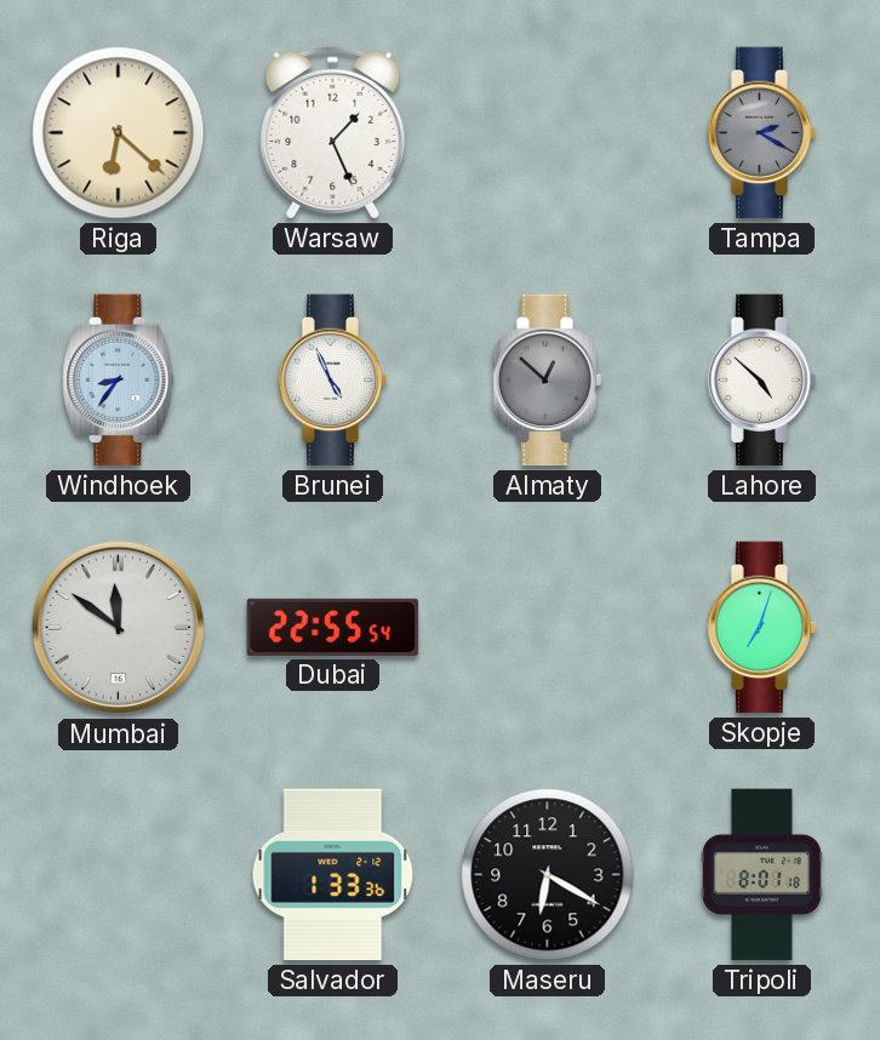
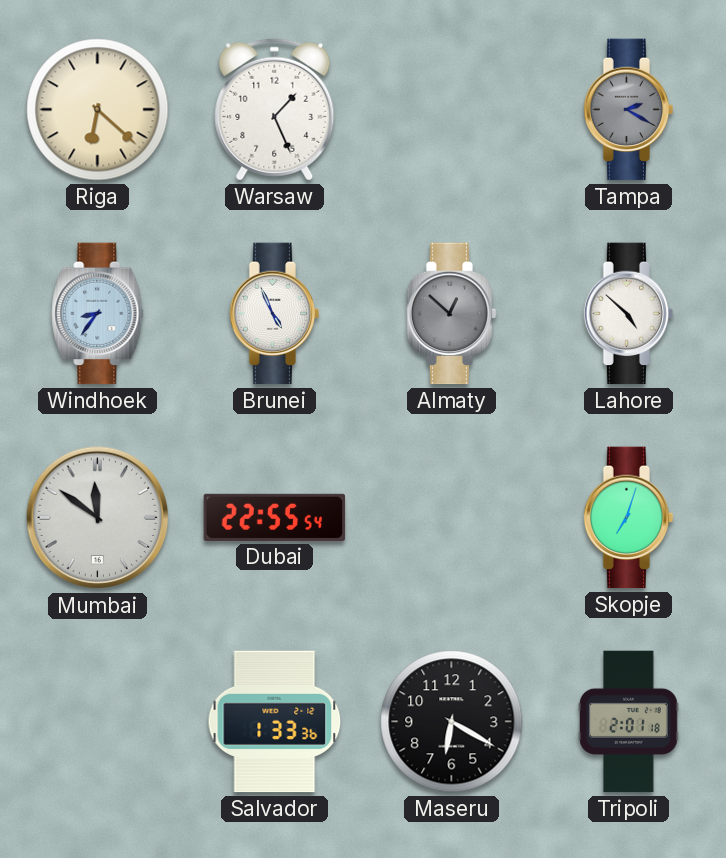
Tripoli: 8:01 -> 2:01 (629, 722)
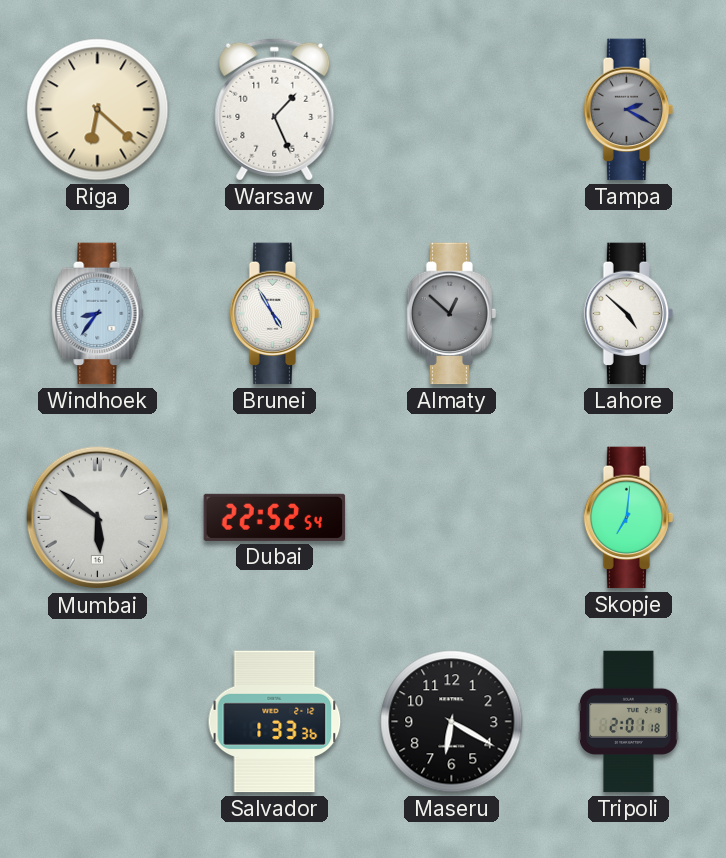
Brunei: 4:56 -> 4:55 (275, 314)
Mumbai: 11:51 -> 5:51 (98, 518)
Dubai: 22:55 -> 22:52 (275, 517)
Skopje: 7:03 -> 7:01 (629, 518)
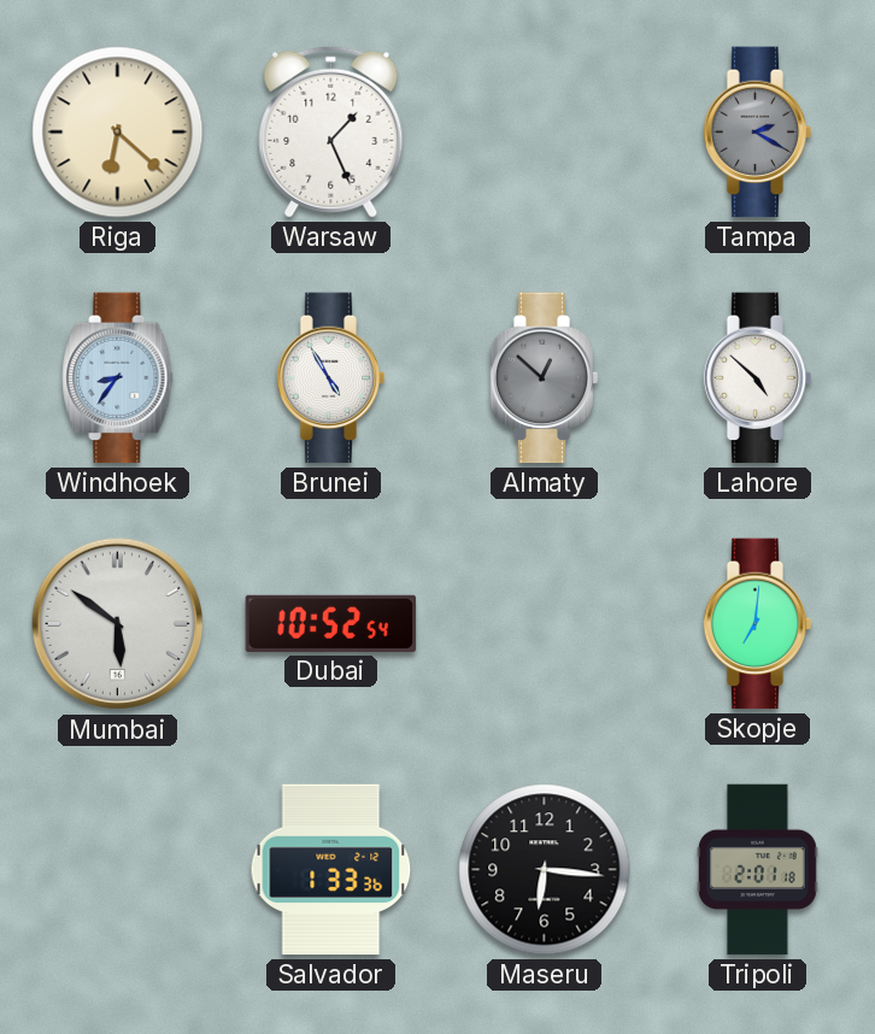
Dubai: 22:52 -> 10:52 (331, 623)
Maseru: 6:20 -> 6:16 (545, 870)
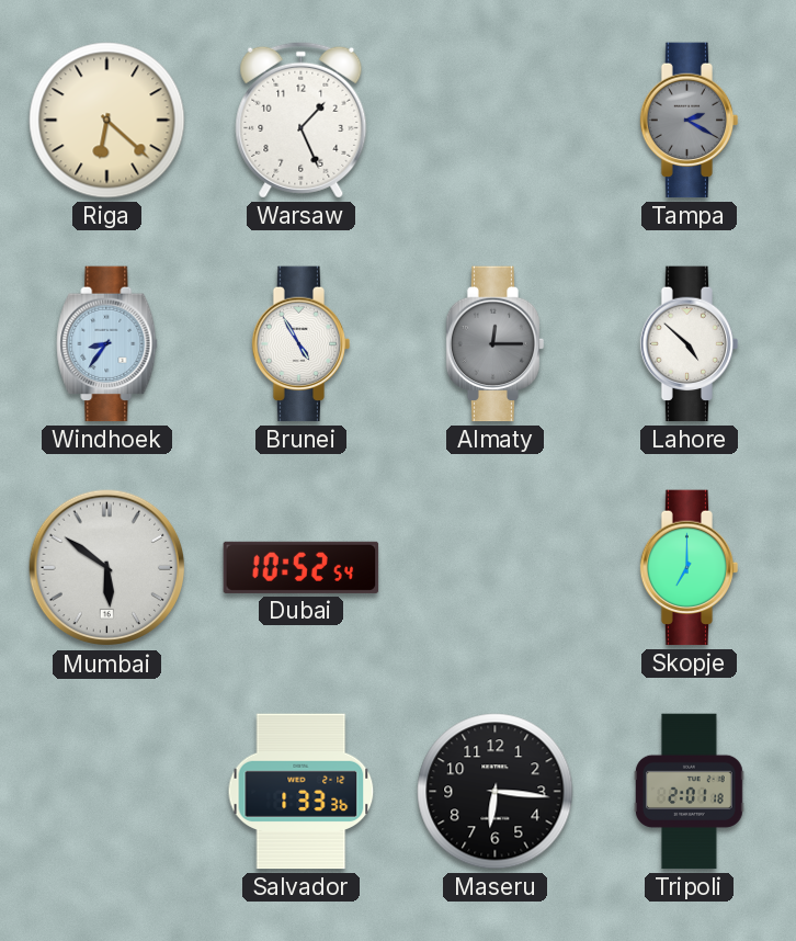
Almaty: 12:52 -> 12:15 (496, 344)
Skopje: 7:01 -> 7:00 (690, 568)
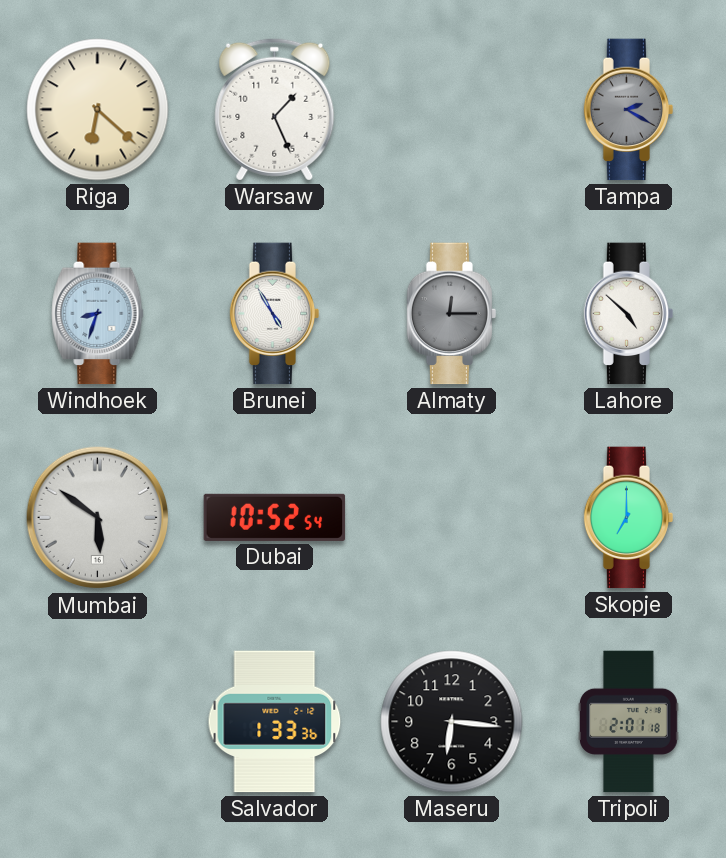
Windhoek: 8:36 -> 8:33 (98, 314)
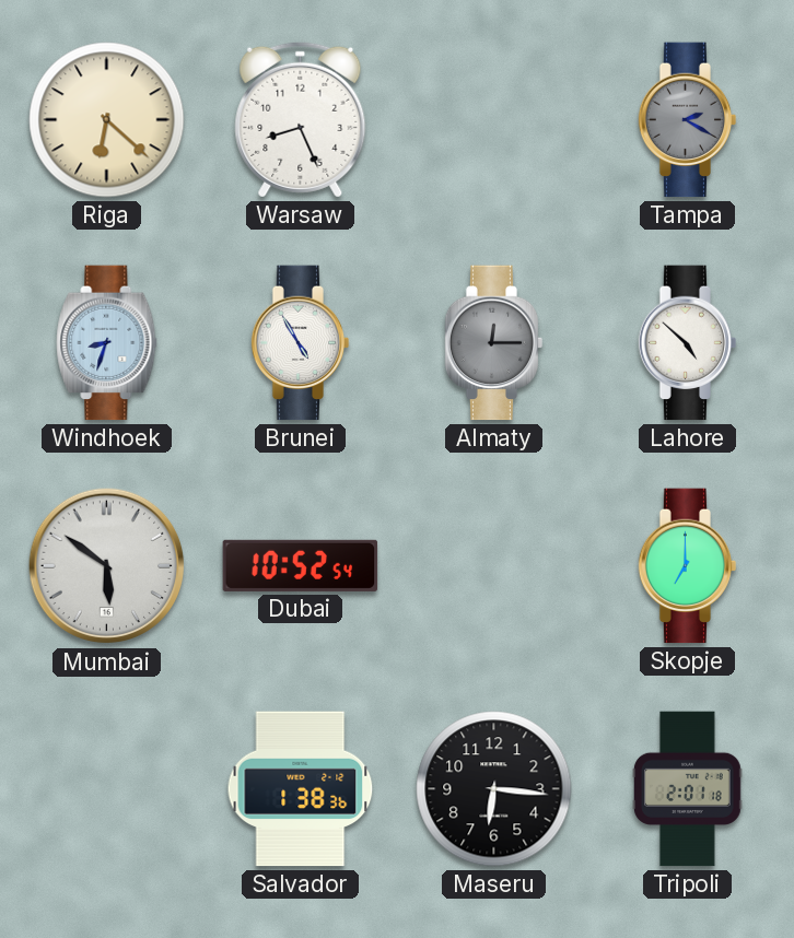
Warsaw: 1:26 -> 8:26 (301, 119)
Salvador: 1:33 -> 1:38 (301, 789)
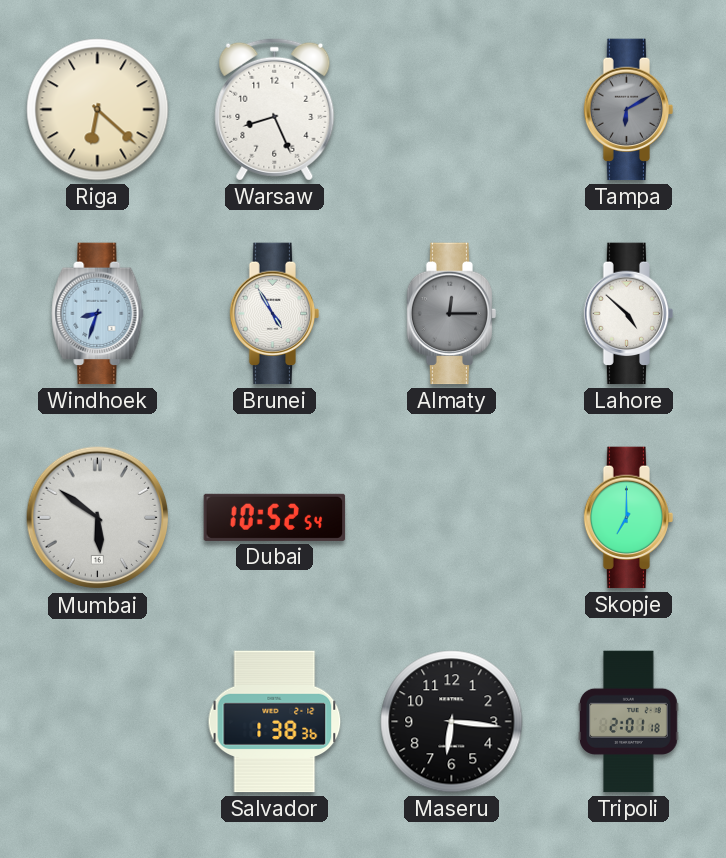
Tampa: 2:20 -> 6:10 (629, 110)
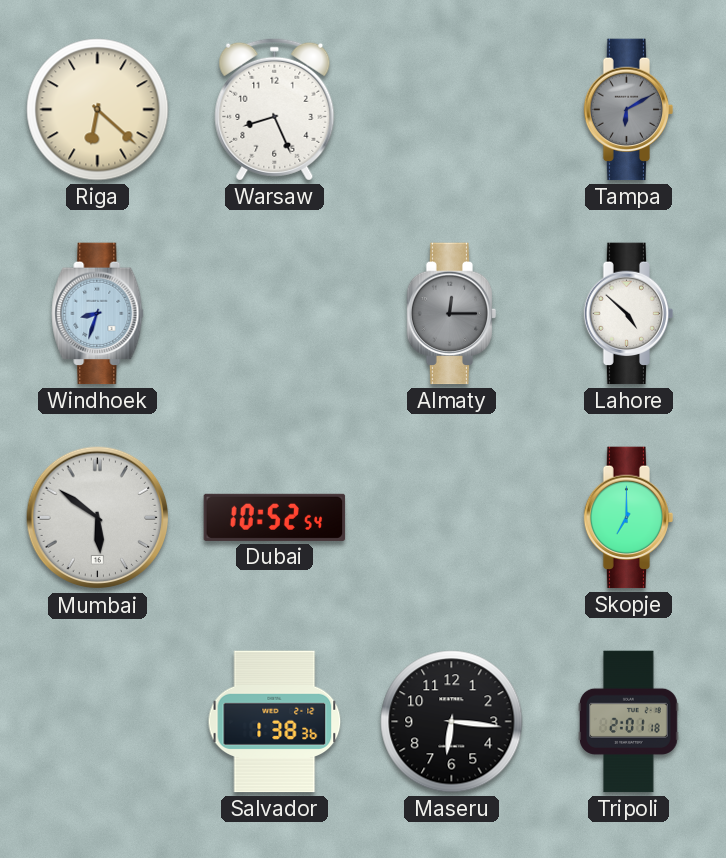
Brunei: 4:55 -> none (275, 314)
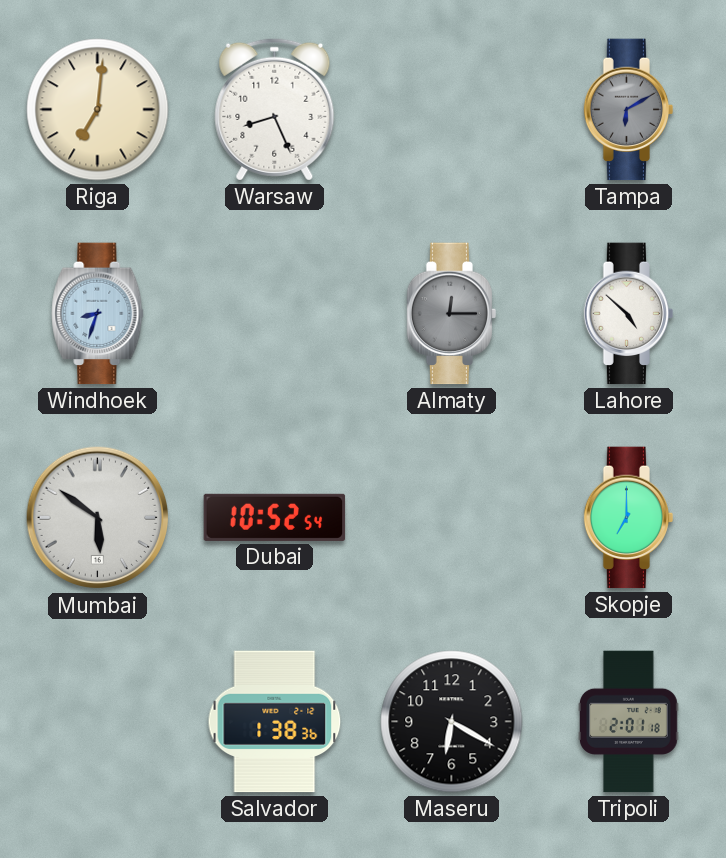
Riga: 6:22 -> 7:01 (98, 110)
Maseru: 6:16 -> 6:20 (452, 722)
